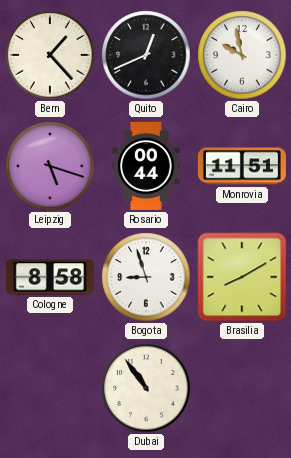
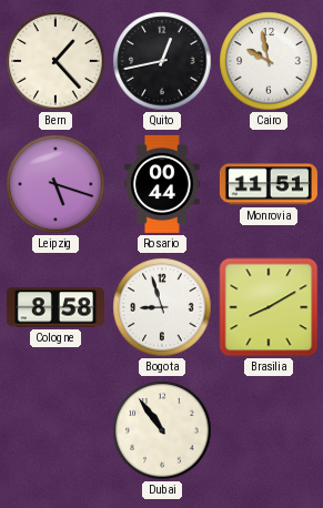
Quito: 12:41 -> 12:43 (162, 61)
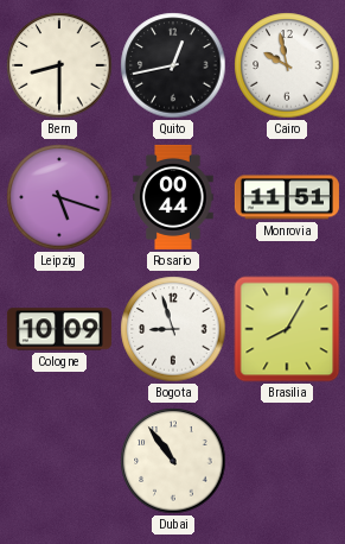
Bern: 1:23 -> 8:30 (59, 65)
Cologne: 8:58 -> 10:09 (59, 329)
Brasilia: 8:10 -> 8:05 (287, 329)
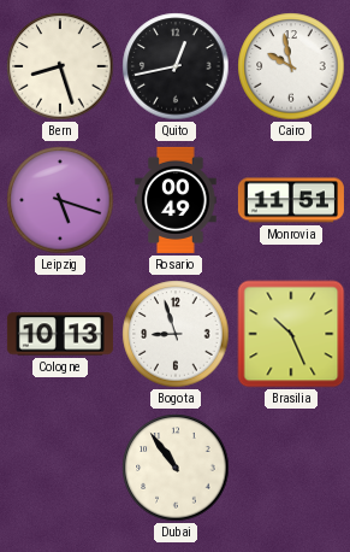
Bern: 8:30 -> 8:27 (60, 66)
Rosario: 00:44 -> 00:49 (176, 200)
Cologne: 10:09 -> 10:13 (60, 334)
Brasilia: 8:05 -> 10:26 (291, 334)
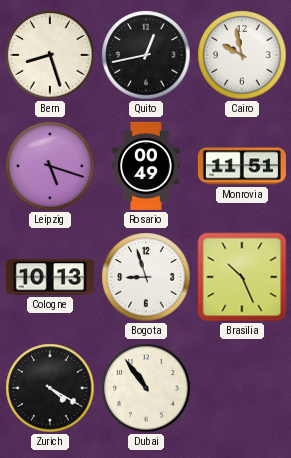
Zurich: none -> 4:20 (50, 388)
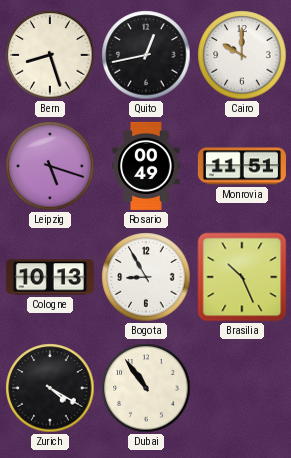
Cairo: 9:58 -> 10:00 (242, 55)
Bogota: 8:57 -> 8:55 (146, 277)
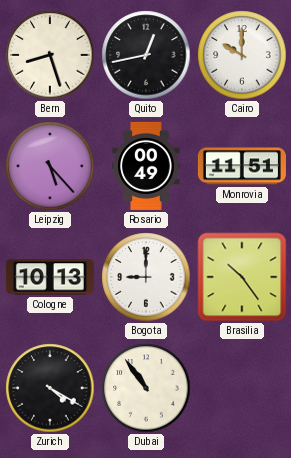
Leipzig: 5:18 -> 5:23 (50, 166)
Bogota: 8:55 -> 9:00 (146, 277)
Brasilia: 10:26 -> 10:24 (242, 277)
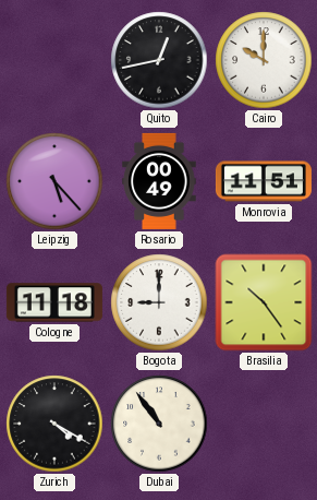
Bern: 8:27 -> none (50, 55)
Cologne: 10:13 -> 11:18 (54, 302)
